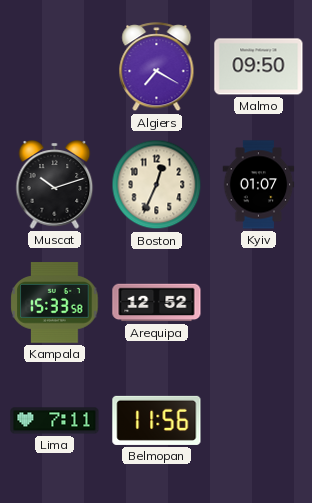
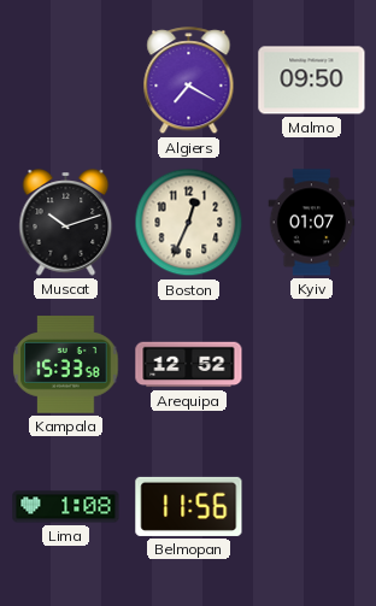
Lima: 7:11 -> 1:08 (66, 507)
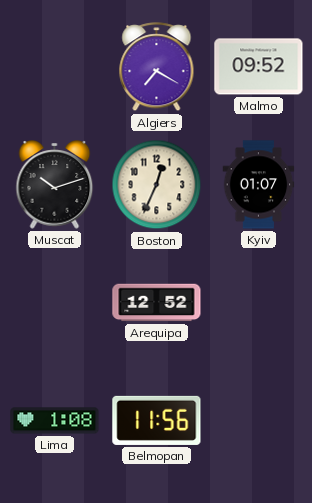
Malmo: 09:50 -> 09:52 (259, 67)
Kampala: 15:33 -> none (66, 365)
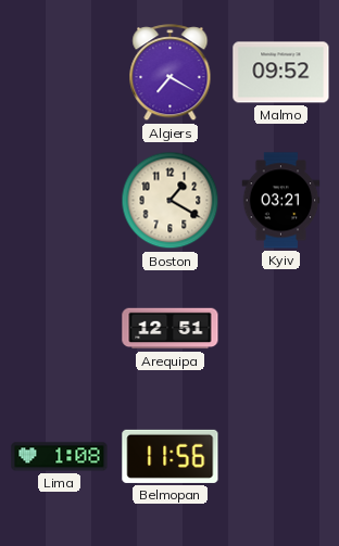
Muscat: 10:12 -> none (55, 185)
Boston: 12:34 -> 1:20 (171, 201)
Kyiv: 01:07 -> 03:21 (281, 201)
Arequipa: 12:52 -> 12:51 (171, 329)
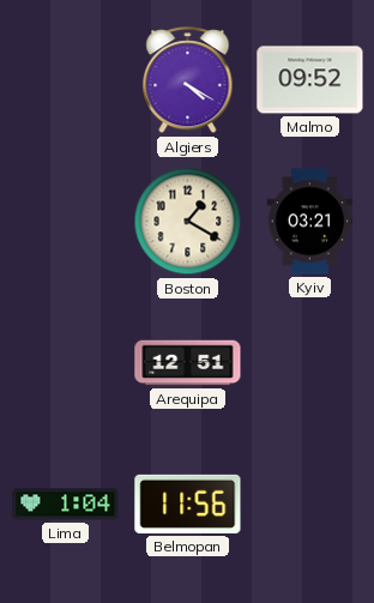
Algiers: 7:20 -> 4:20 (188, 80)
Lima: 1:08 -> 1:04 (66, 505)
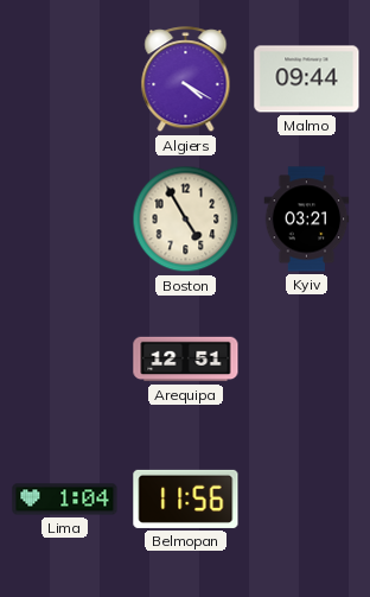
Malmo: 09:52 -> 09:44 (307, 80)
Boston: 1:20 -> 4:55 (186, 220)
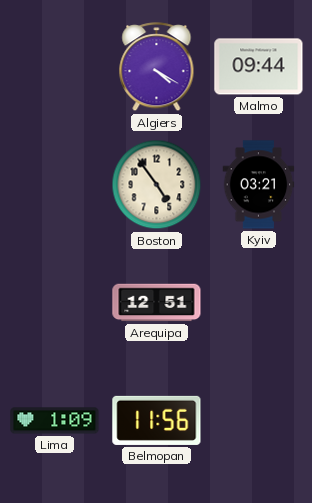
Boston: 4:55 -> 4:54 (157, 185)
Lima: 1:04 -> 1:09 (55, 421)
